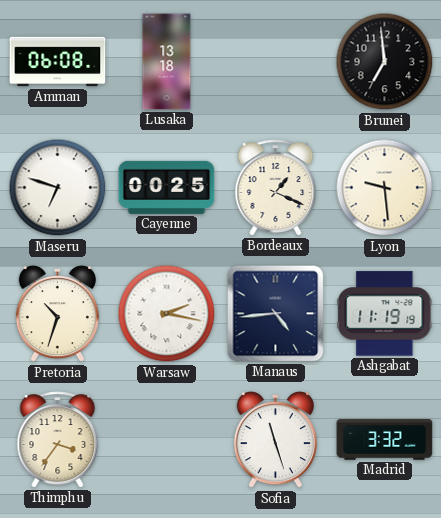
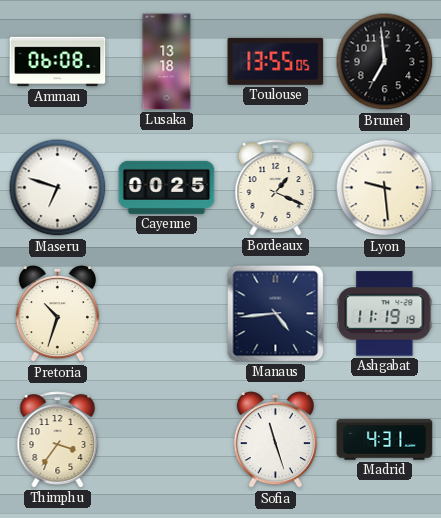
Toulouse: none -> 13:55 (276, 61)
Warsaw: 2:17 -> none (167, 314)
Madrid: 3:32 -> 4:31 (385, 440)
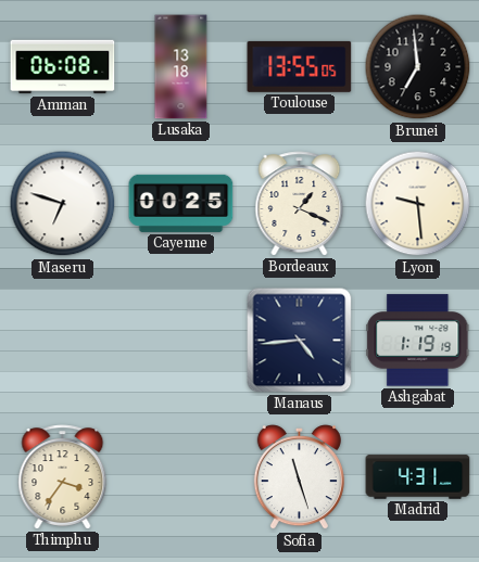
Pretoria: 10:33 -> none (57, 315)
Ashgabat: 11:19 -> 1:19 (418, 341)
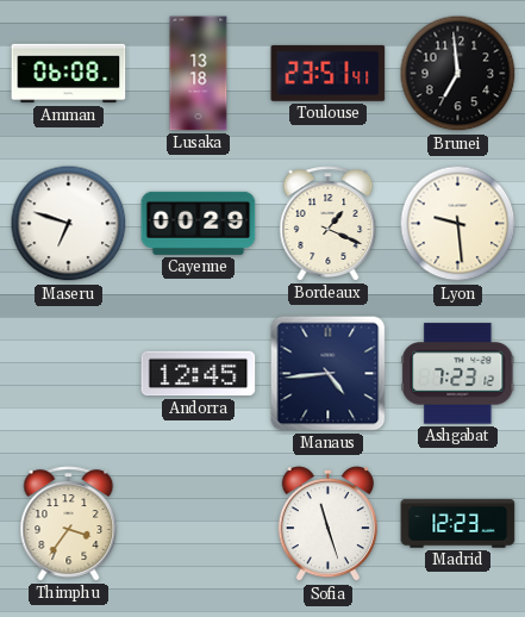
Toulouse: 13:55 -> 23:51 (329, 73)
Cayenne: 00:25 -> 00:29 (199, 223)
Andorra: none -> 12:45 (199, 374)
Ashgabat: 1:19 -> 7:23 (458, 374)
Madrid: 4:31 -> 12:23 (458, 524)
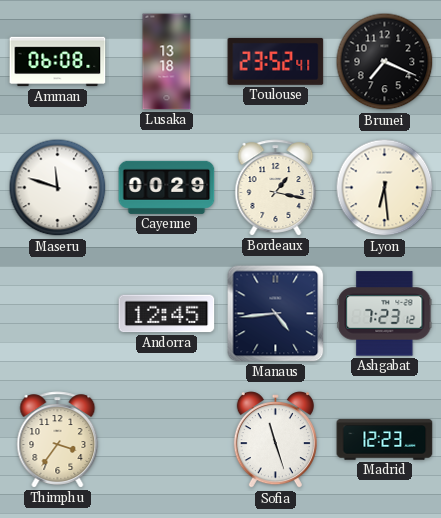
Toulouse: 23:51 -> 23:52 (276, 61)
Brunei: 6:59 -> 7:19 (385, 62)
Maseru: 6:48 -> 11:48 (58, 188)
Bordeaux: 1:19 -> 1:17 (276, 188)
Lyon: 9:29 -> 6:29 (385, 188)
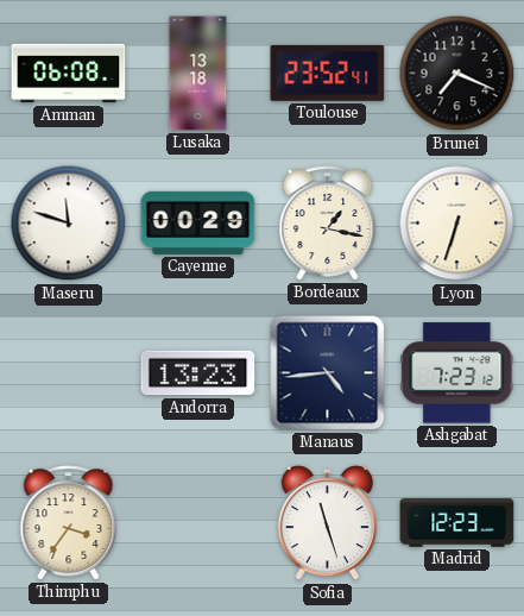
Lyon: 6:29 -> 6:33 (457, 224)
Andorra: 12:45 -> 13:23 (198, 373)
